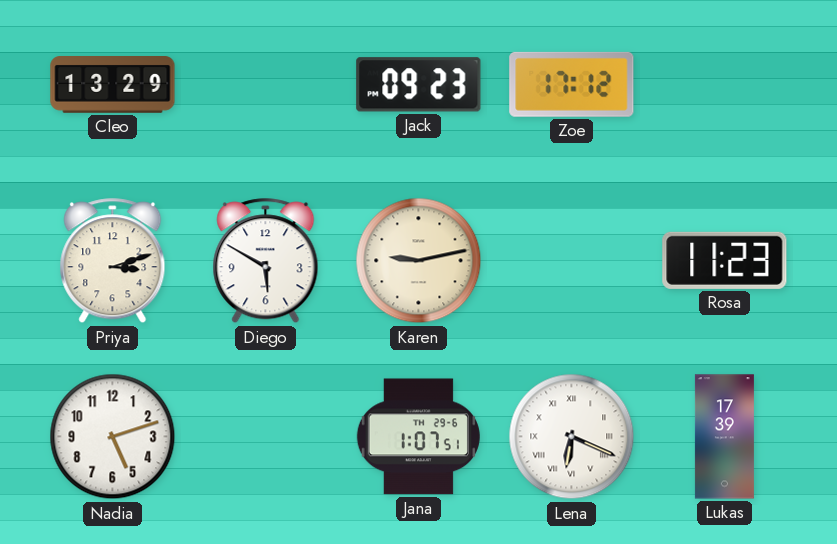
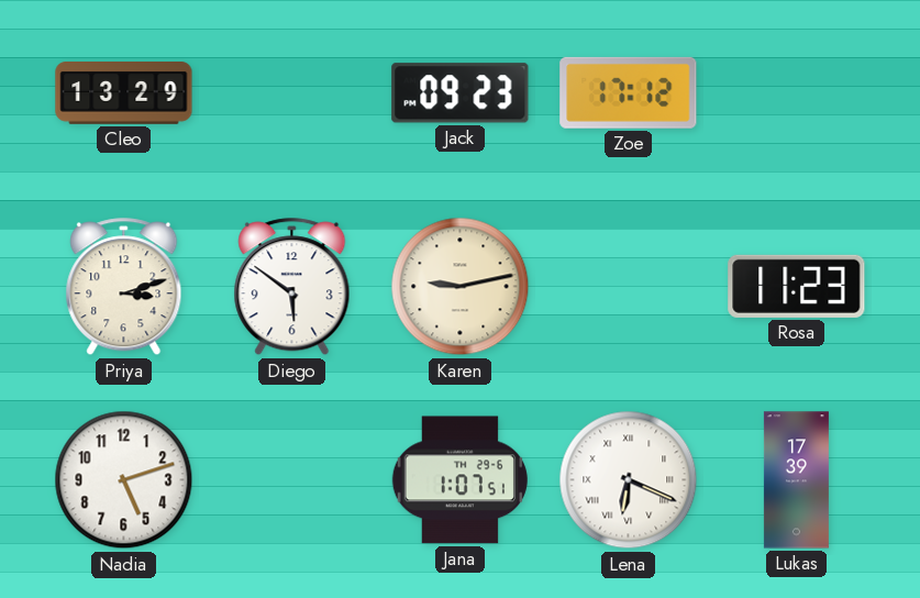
Diego: 5:50 -> 5:51 (292, 287)
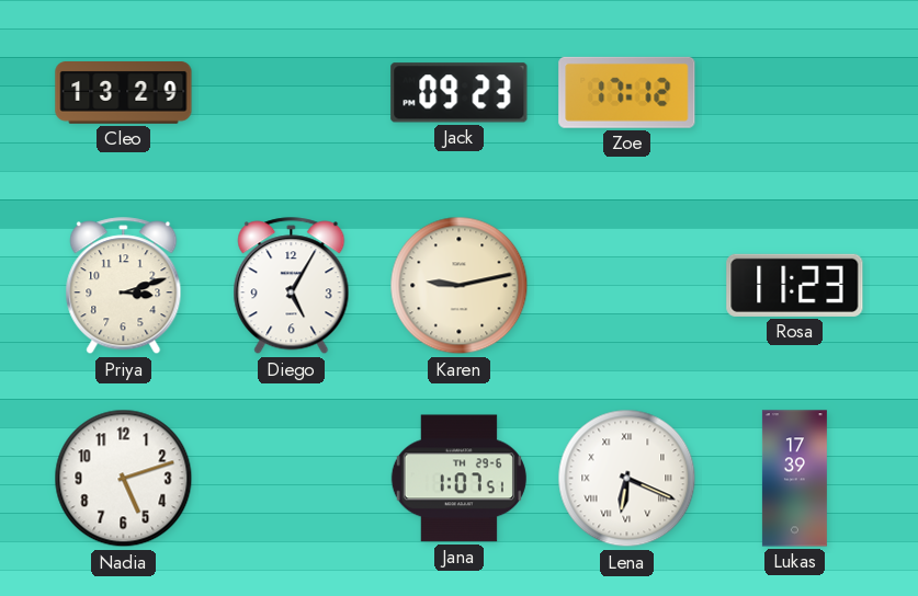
Diego: 5:51 -> 5:05 (292, 286)
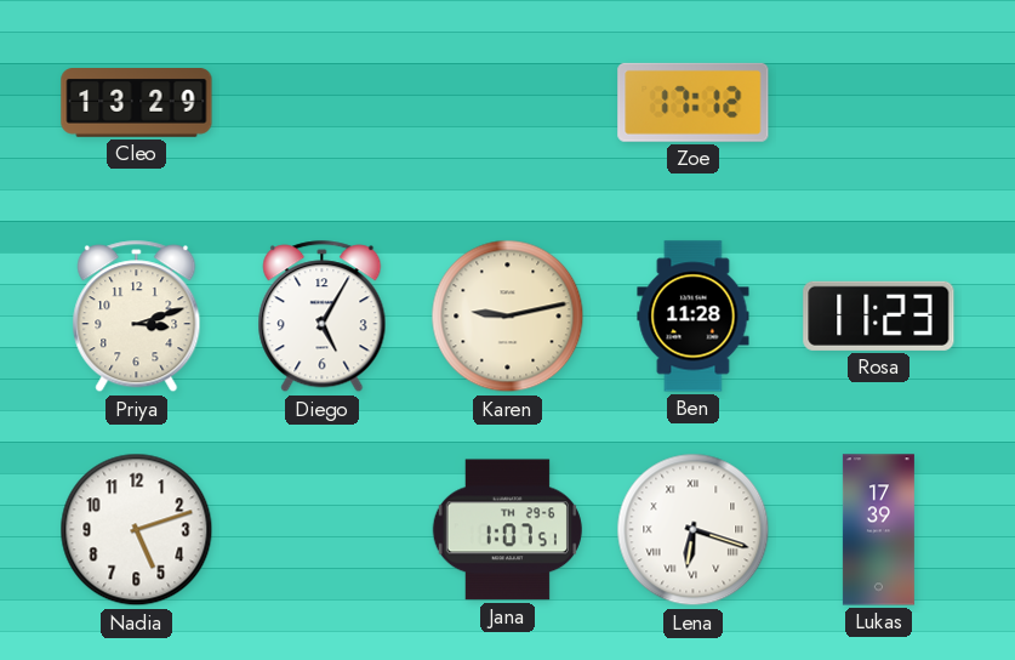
Jack: 09:23 -> none (460, 93)
Ben: none -> 11:28 (694, 317)
Lena: 6:19 -> 6:18 (694, 530)
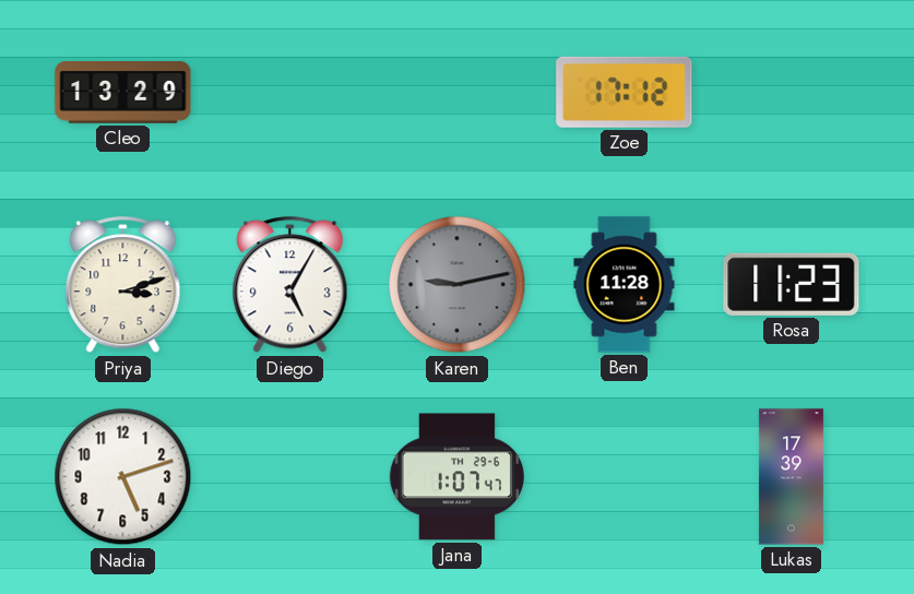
Karen dial: cream -> grey (458, 285)
Jana: 1:07:51 -> 1:07:47 (456, 477)
Lena: 6:18 -> none (694, 530)
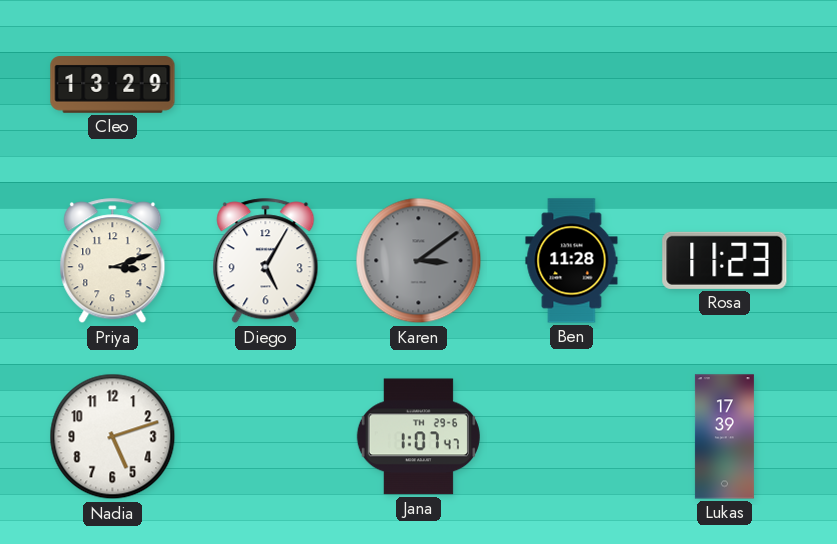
Zoe: 17:12 -> none (625, 92)
Karen: 9:13 -> 3:09 (419, 261)
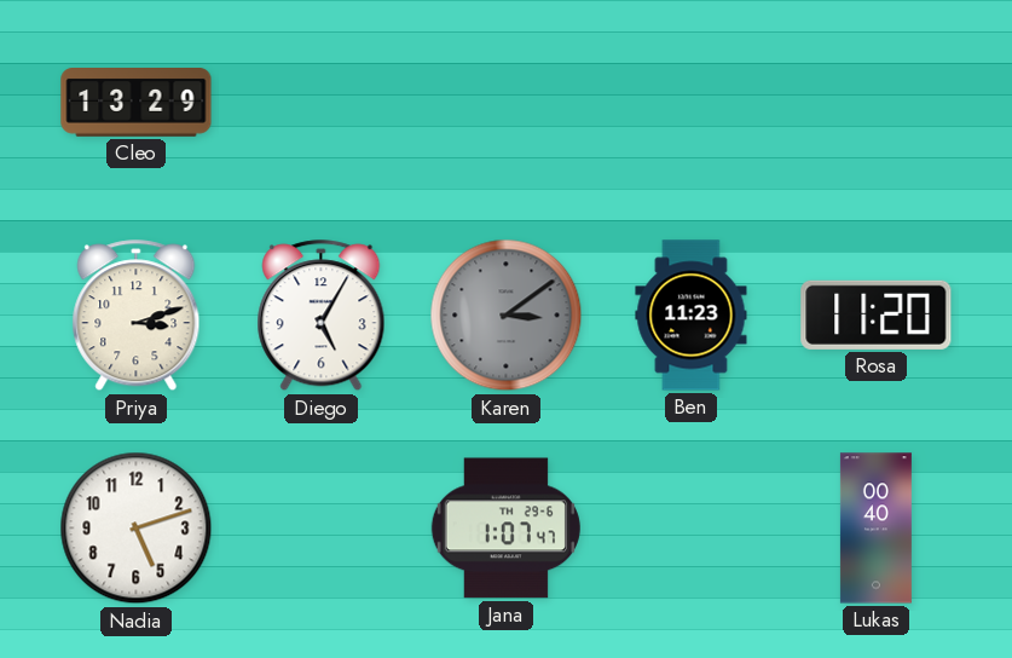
Ben: 11:28 -> 11:23 (692, 316)
Rosa: 11:23 -> 11:20 (877, 314)
Lukas: 17:39 -> 00:40 (875, 529)
